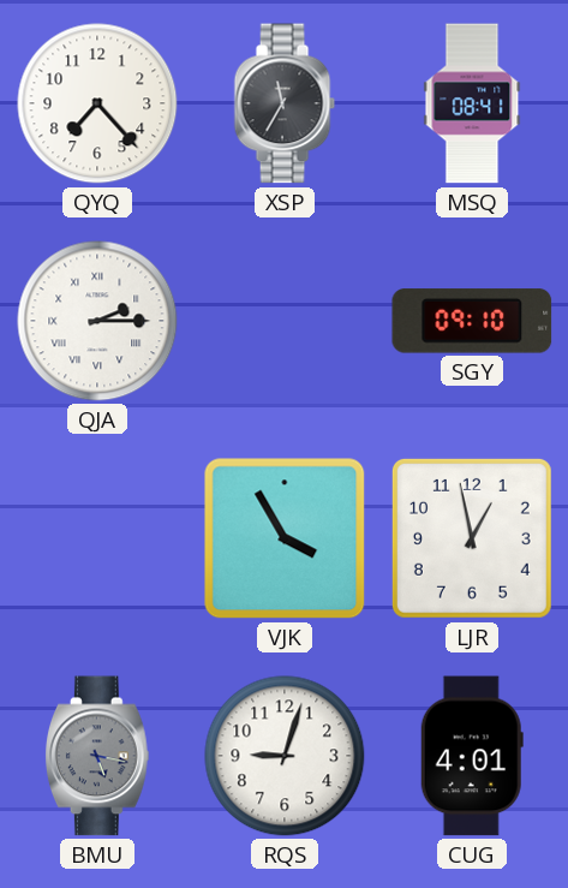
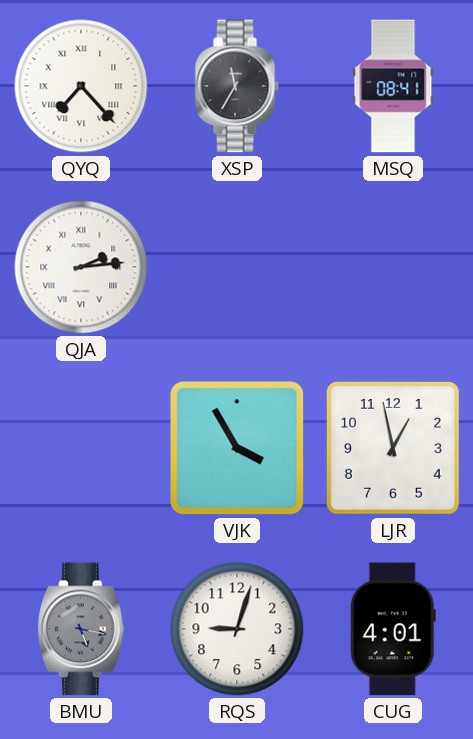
QYQ numerals: Arabic -> Roman (81, 86)
QJA: 2:15 -> 2:14 (81, 267)
SGY: 09:10 -> none (472, 321)
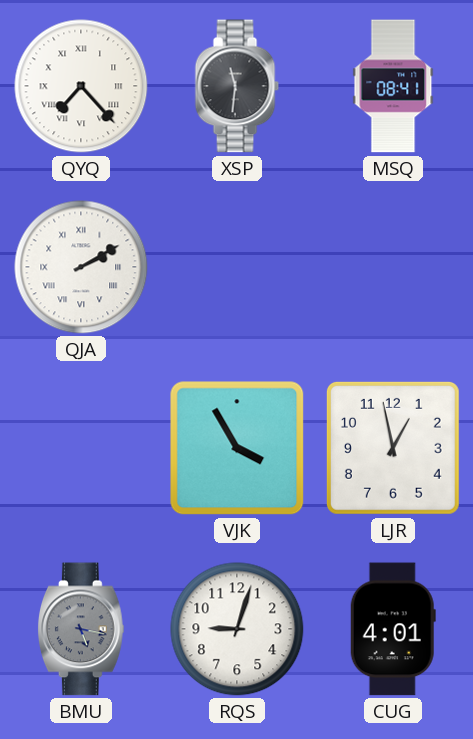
XSP: 11:35 -> 11:31 (237, 86)
QJA: 2:14 -> 2:10 (81, 267)
